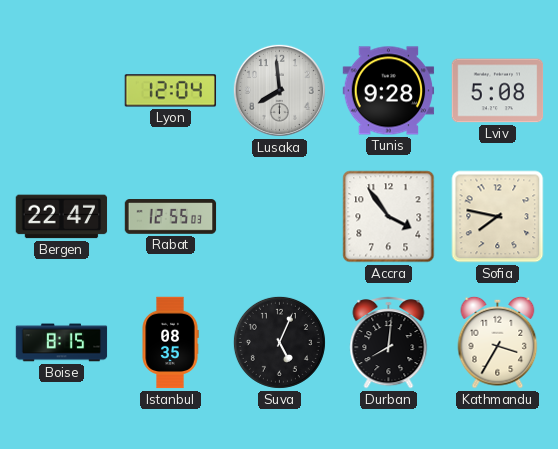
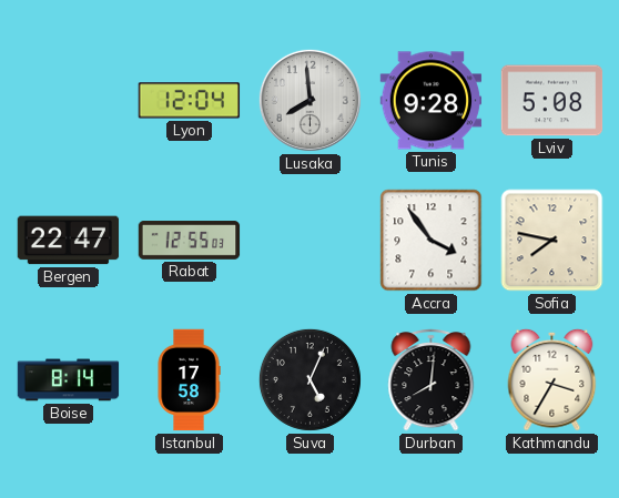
Boise: 8:15 -> 8:14 (69, 380)
Istanbul: 08:35 -> 17:58 (189, 380)
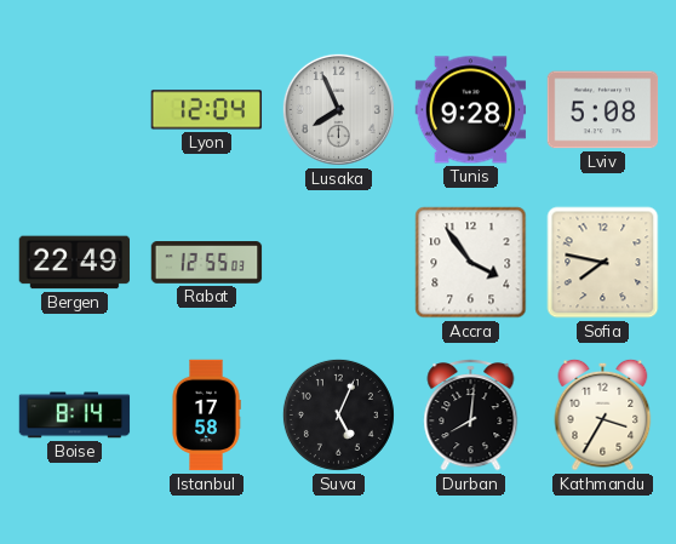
Lusaka: 7:59 -> 7:56 (338, 109)
Bergen: 22:47 -> 22:49 (75, 263)
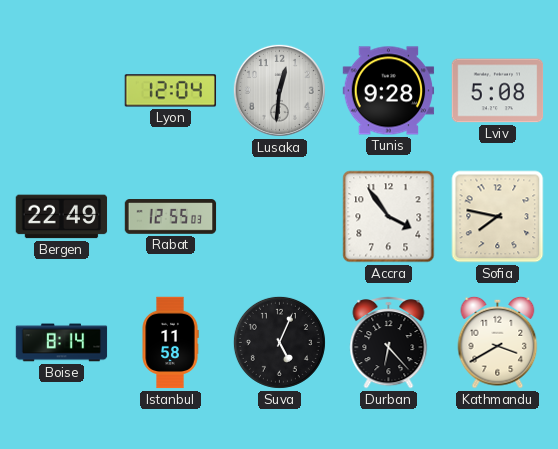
Lusaka: 7:56 -> 12:31 (279, 90)
Istanbul: 17:58 -> 11:58 (170, 343)
Durban: 8:01 -> 6:23 (389, 343)
Kathmandu: 3:35 -> 3:40 (498, 342)
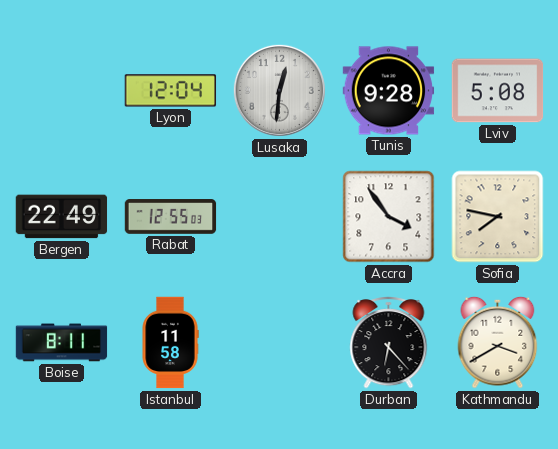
Boise: 8:14 -> 8:11 (62, 343)
Suva: 5:04 -> none (279, 342)
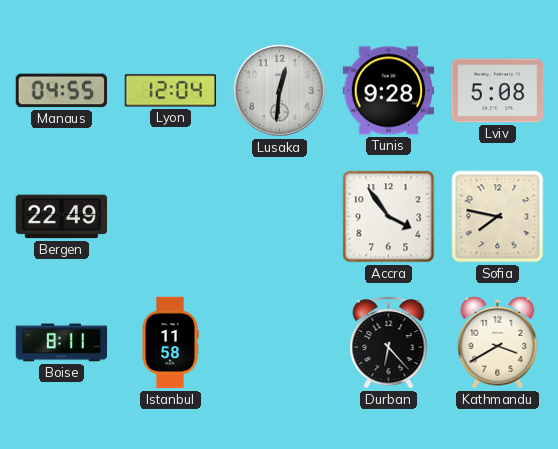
Manaus: none -> 04:55 (61, 91)
Rabat: 12:55 -> none (171, 217)
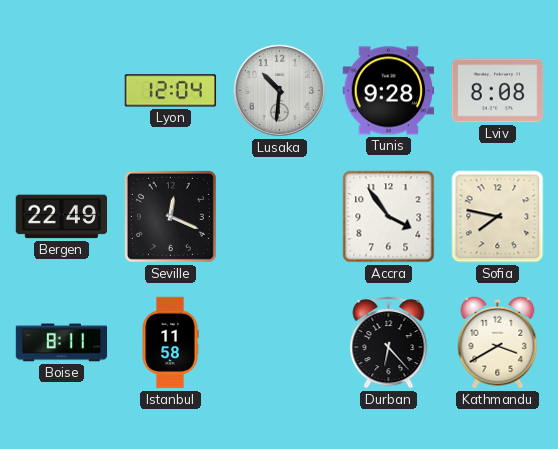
Manaus: 04:55 -> none (61, 91)
Lusaka: 12:31 -> 10:31 (279, 90)
Lviv: 5:08 -> 8:08 (498, 91)
Seville: none -> 12:19 (170, 216)
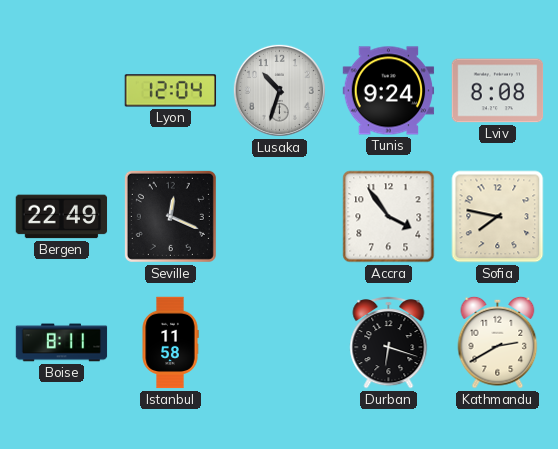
Lusaka: 10:31 -> 10:33 (279, 90)
Tunis: 9:28 -> 9:24 (389, 91)
Durban: 6:23 -> 6:18 (389, 343)
Kathmandu: 3:40 -> 2:40 (498, 342)
